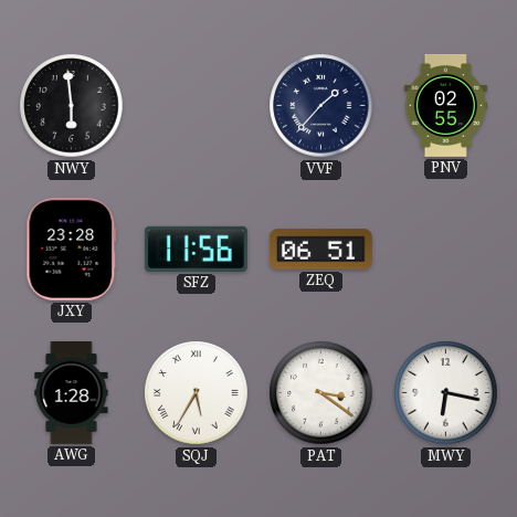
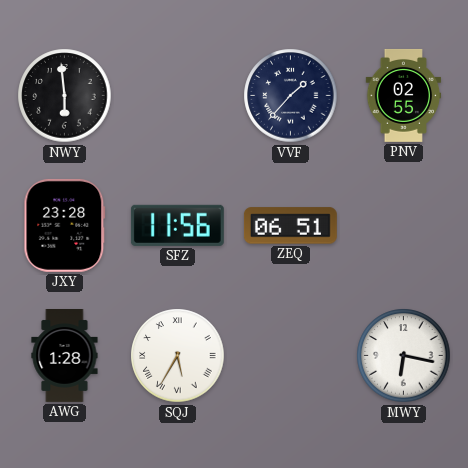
PAT: 3:21 -> none (321, 393)
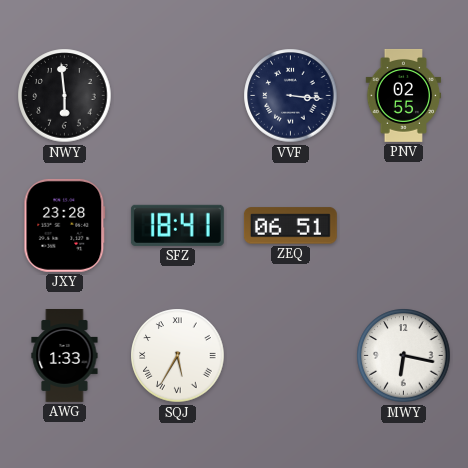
VVF: 1:37 -> 3:16 (291, 96)
SFZ: 11:56 -> 18:41 (177, 225)
AWG: 1:28 -> 1:33 (65, 356)
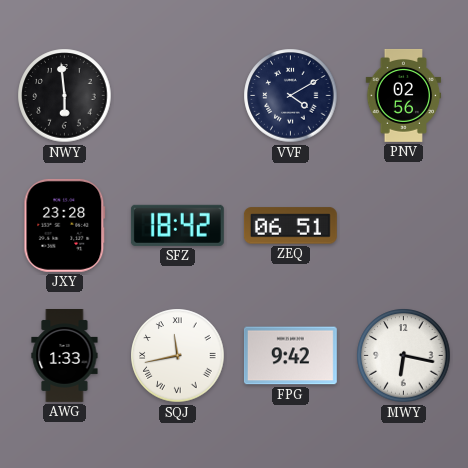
VVF: 3:16 -> 4:10 (291, 96)
PNV: 02:55 -> 02:56 (404, 95)
SFZ: 18:41 -> 18:42 (177, 225)
SQJ: 5:35 -> 11:43 (178, 356)
FPG: none -> 9:42 (290, 356)
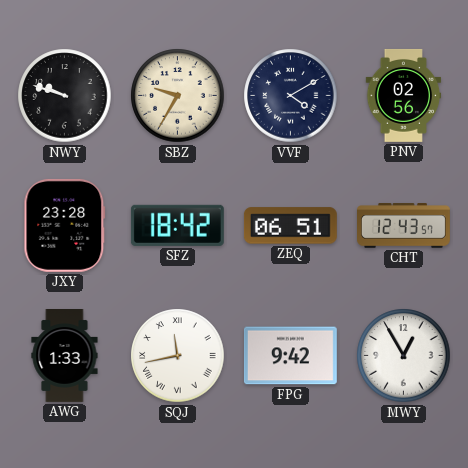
NWY: 5:59 -> 9:48 (65, 96)
SBZ: none -> 9:35 (178, 96)
CHT: none -> 12:43 (404, 226)
MWY: 6:17 -> 12:55 (404, 356)
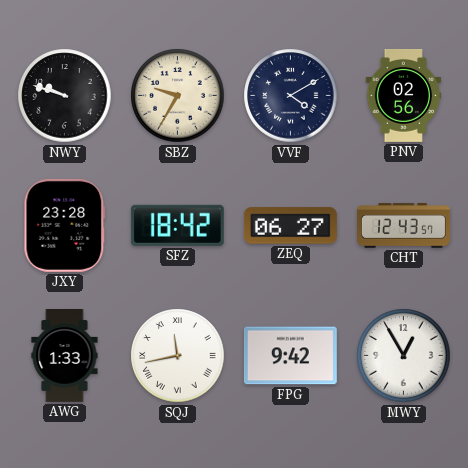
ZEQ: 06:51 -> 06:27 (290, 226)
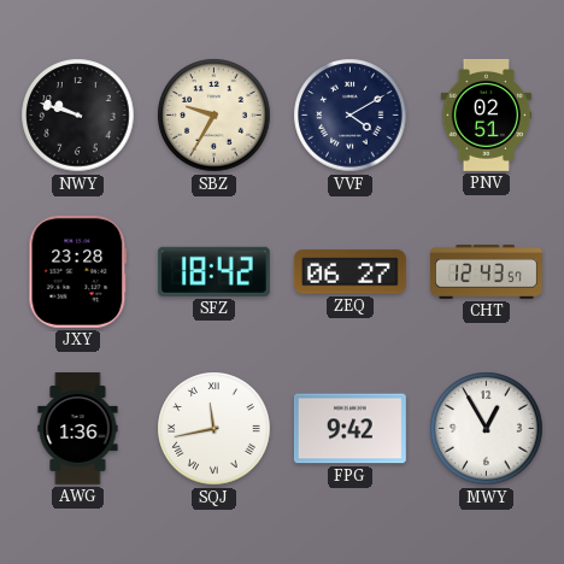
PNV: 02:56 -> 02:51 (487, 114)
AWG: 1:33 -> 1:36 (78, 429)
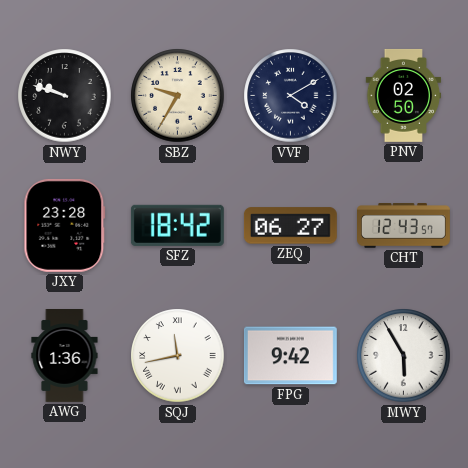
PNV: 02:51 -> 02:50 (404, 95)
MWY: 12:55 -> 5:55 (404, 356)
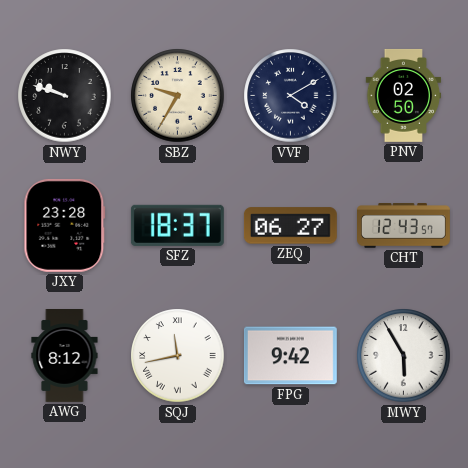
SFZ: 18:42 -> 18:37 (177, 225)
AWG: 1:36 -> 8:12 (65, 356)
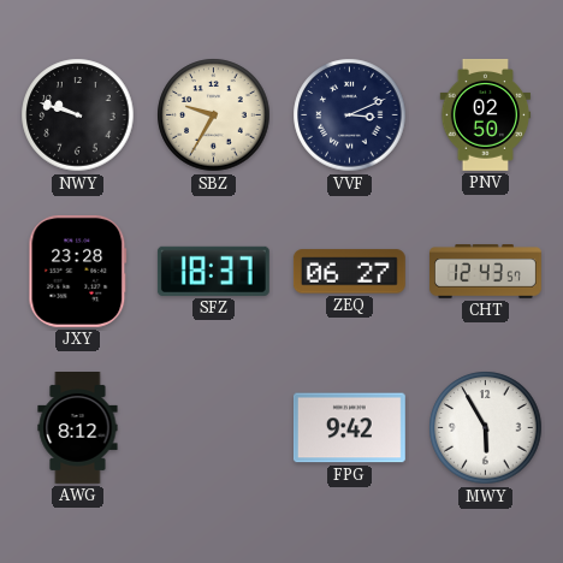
VVF: 4:10 -> 3:11 (350, 115)
SQJ: 11:43 -> none (178, 356)
